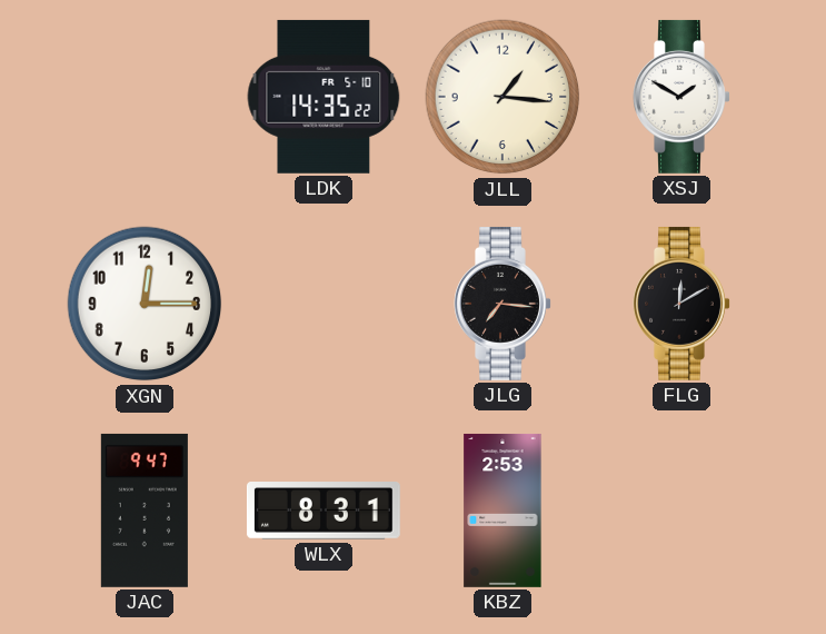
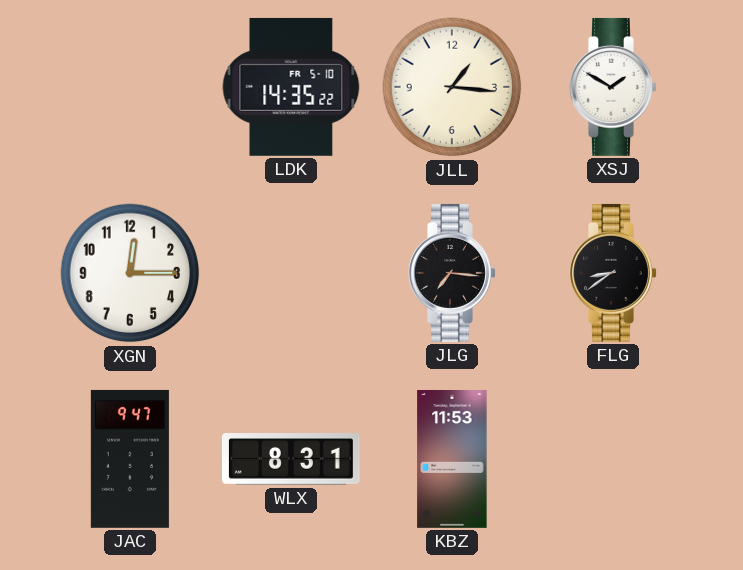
FLG: 12:10 -> 8:39 (613, 273)
KBZ: 2:53 -> 11:53 (452, 459)
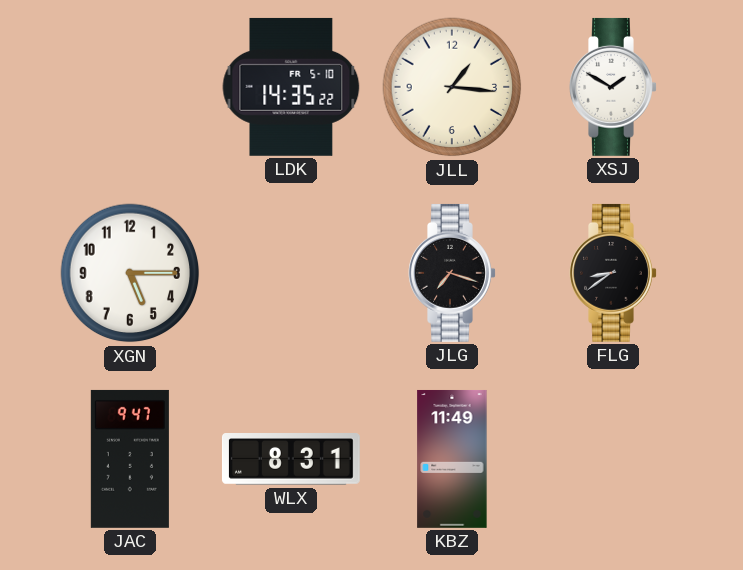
XGN: 12:15 -> 5:15 (130, 273)
JLG: 7:16 -> 7:18 (452, 273)
KBZ: 11:53 -> 11:49 (452, 459)
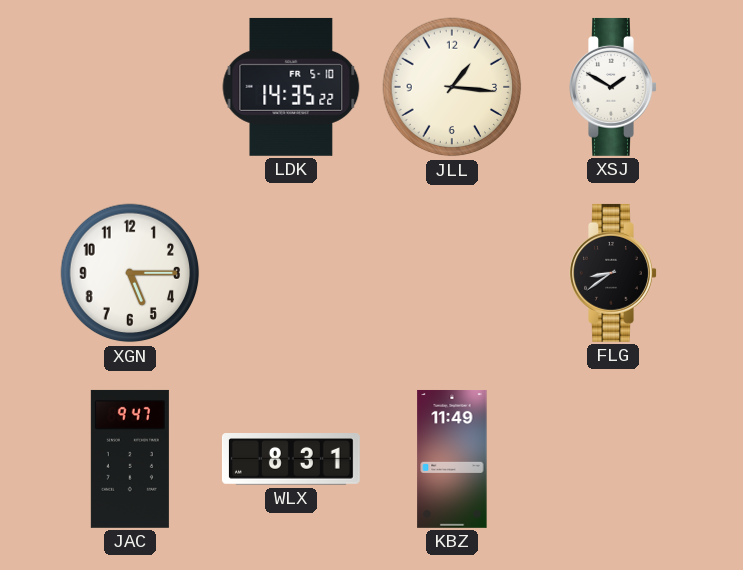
JLG: 7:18 -> none (452, 273)
